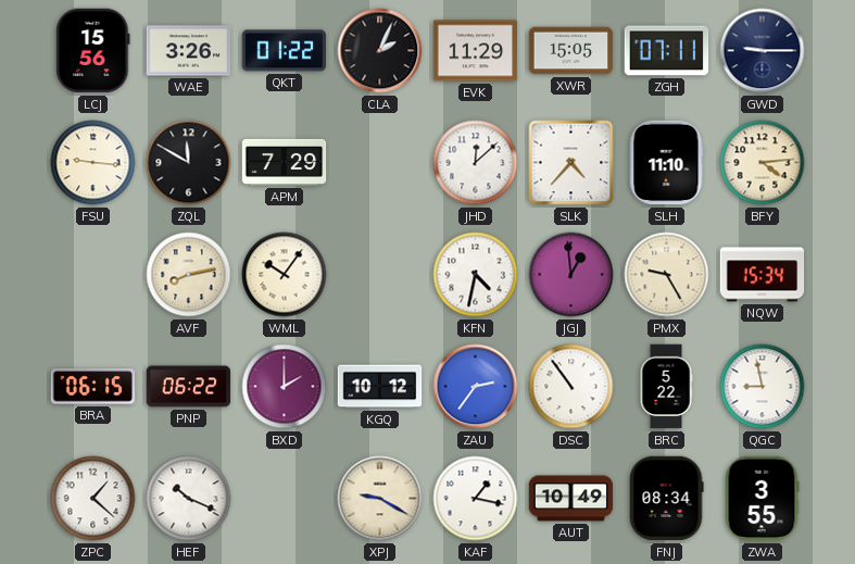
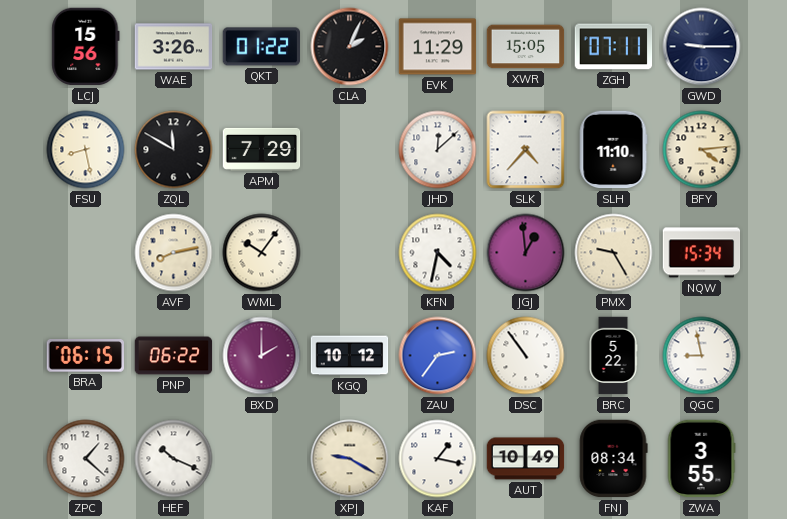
FSU: 9:16 -> 8:28 (86, 150)
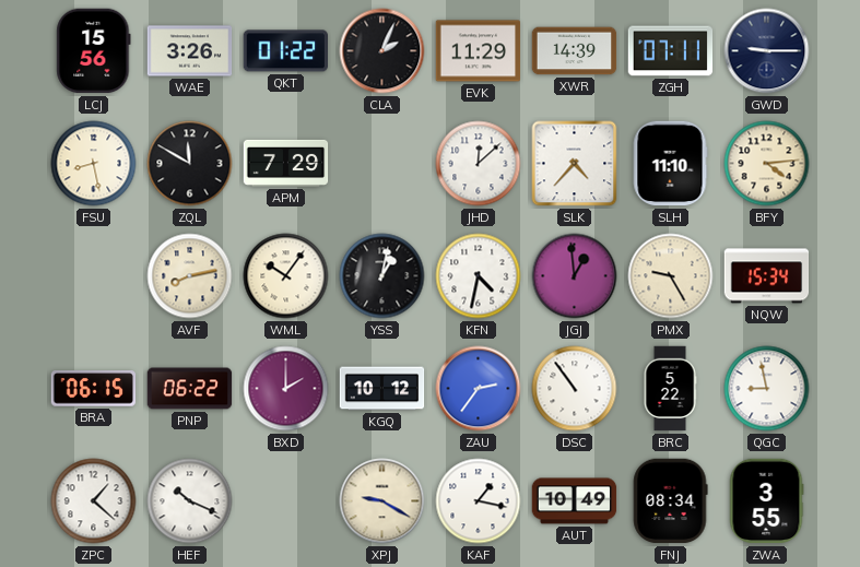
XWR: 15:05 -> 14:39 (575, 51)
YSS: none -> 1:02 (382, 276)
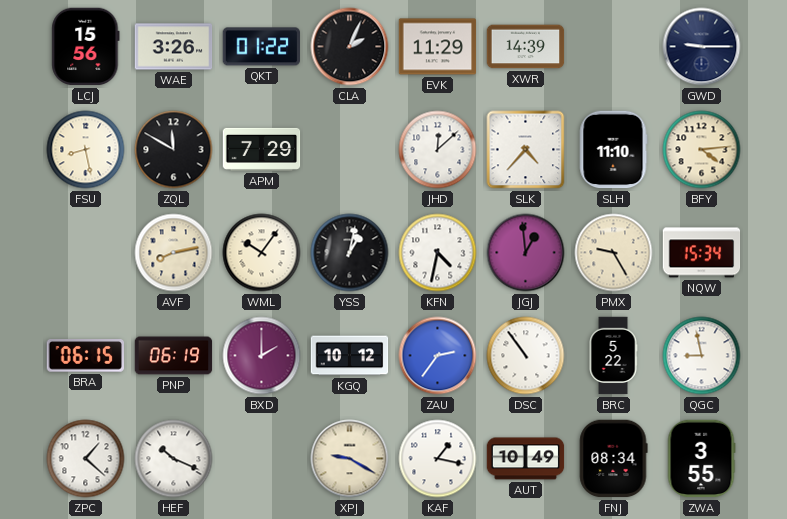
ZGH: 07:11 -> none (671, 51)
PNP: 06:22 -> 06:19 (174, 356)
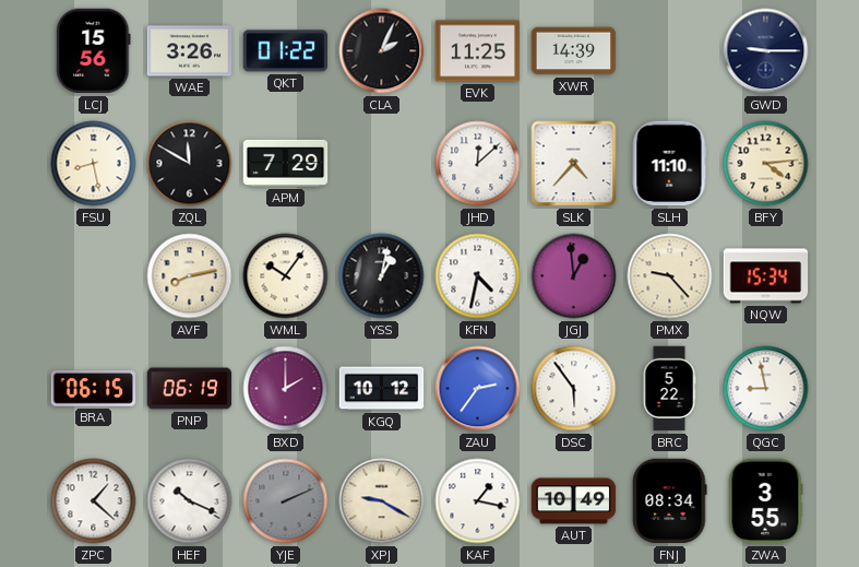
EVK: 11:29 -> 11:25 (478, 51)
PMX: 9:25 -> 9:23 (670, 276)
DSC: 10:54 -> 5:54 (574, 389)
YJE: none -> 2:11 (286, 501)
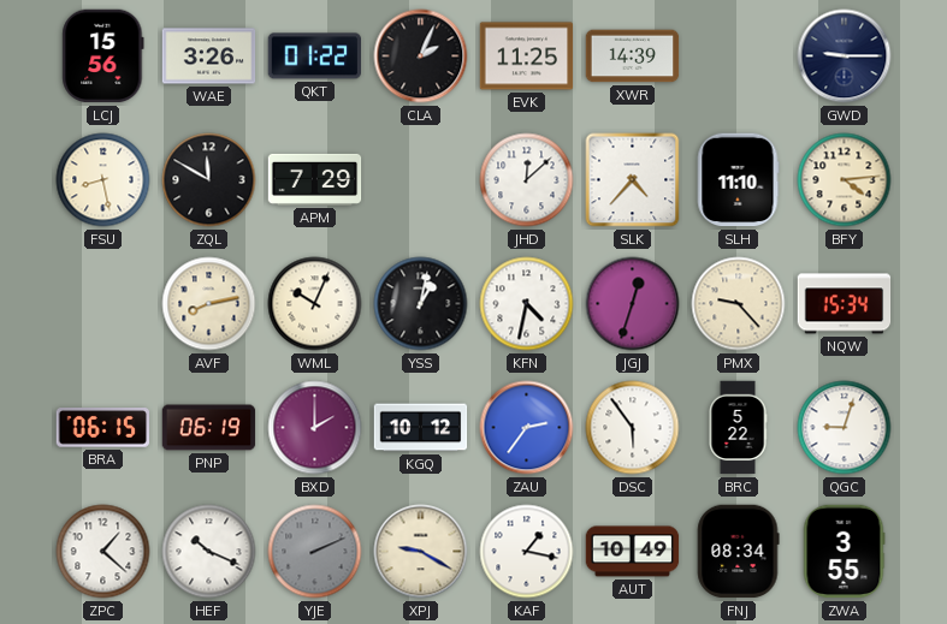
WML: 10:06 -> 10:04 (315, 304)
JGJ: 12:59 -> 12:33 (633, 304)
QGC: 8:58 -> 9:03 (845, 428)
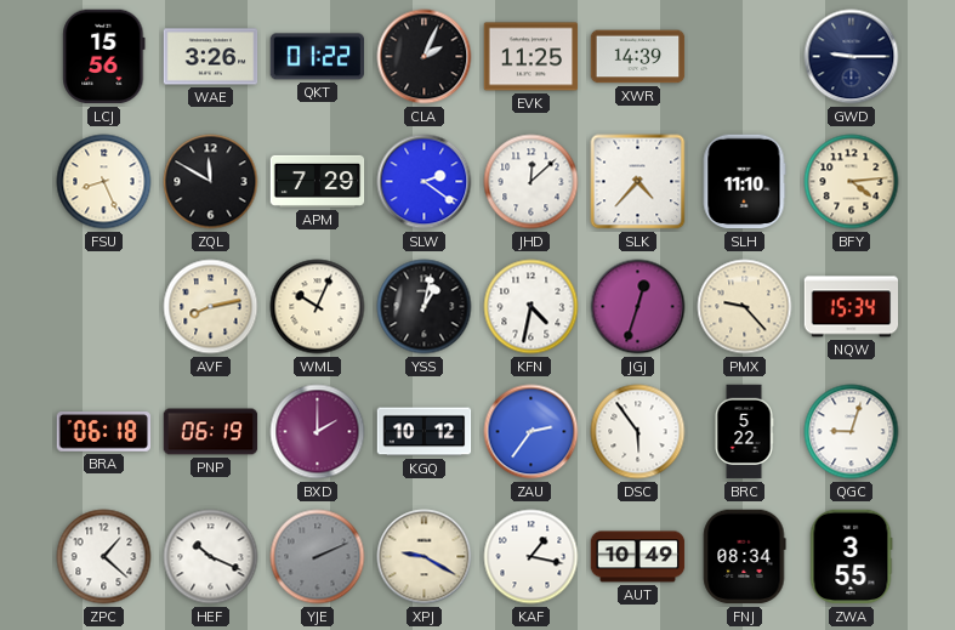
FSU: 8:28 -> 8:26 (104, 182)
SLW: none -> 2:21 (425, 182)
BRA: 06:15 -> 06:18 (104, 432)
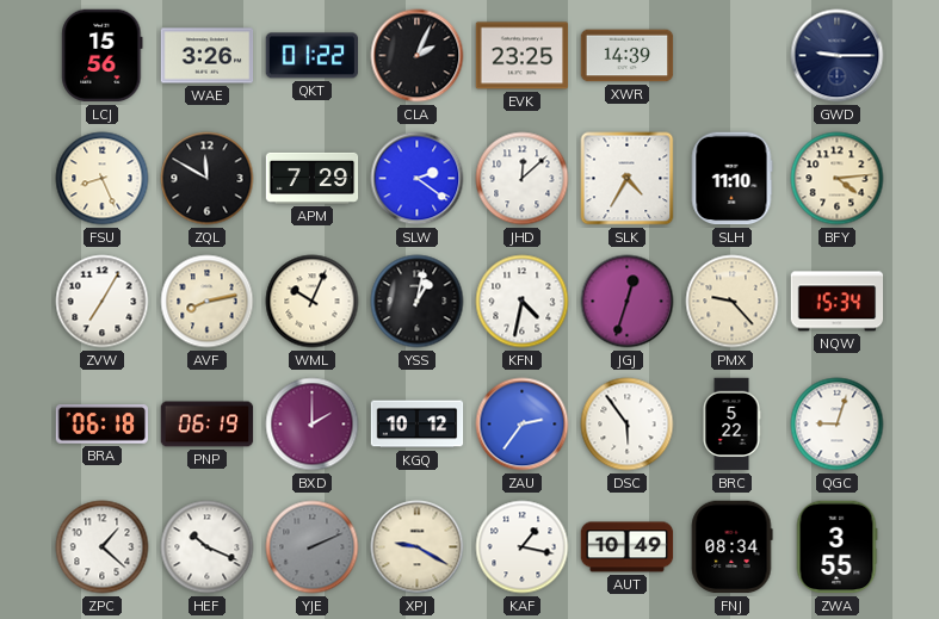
EVK: 11:25 -> 23:25 (523, 56)
SLK: 4:37 -> 4:35 (628, 179)
ZVW: none -> 7:05 (103, 302)
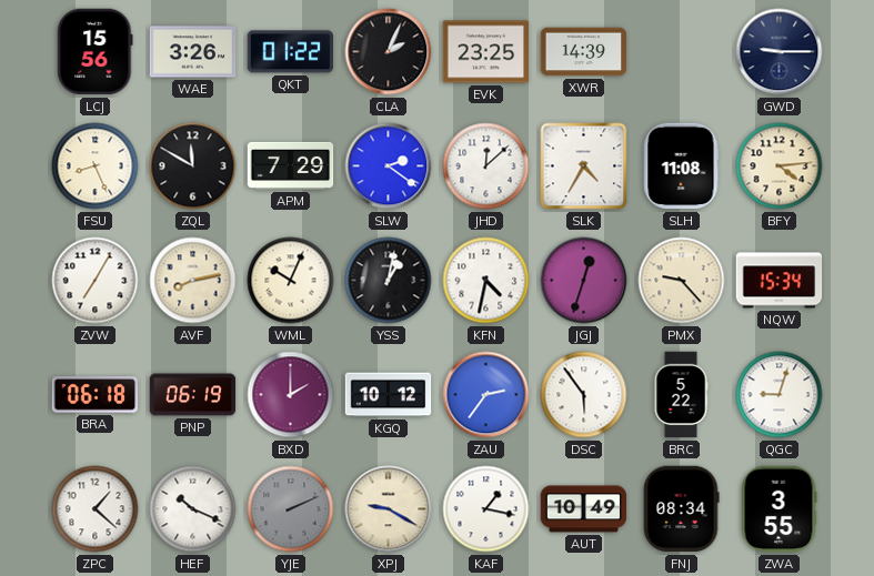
SLH: 11:10 -> 11:08 (681, 166)
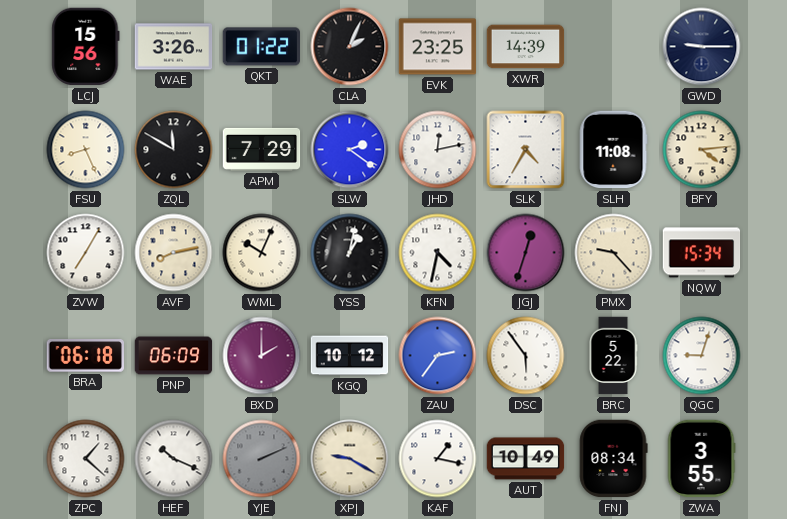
JHD: 12:08 -> 12:13 (438, 150)
PNP: 06:19 -> 06:09 (174, 356)
